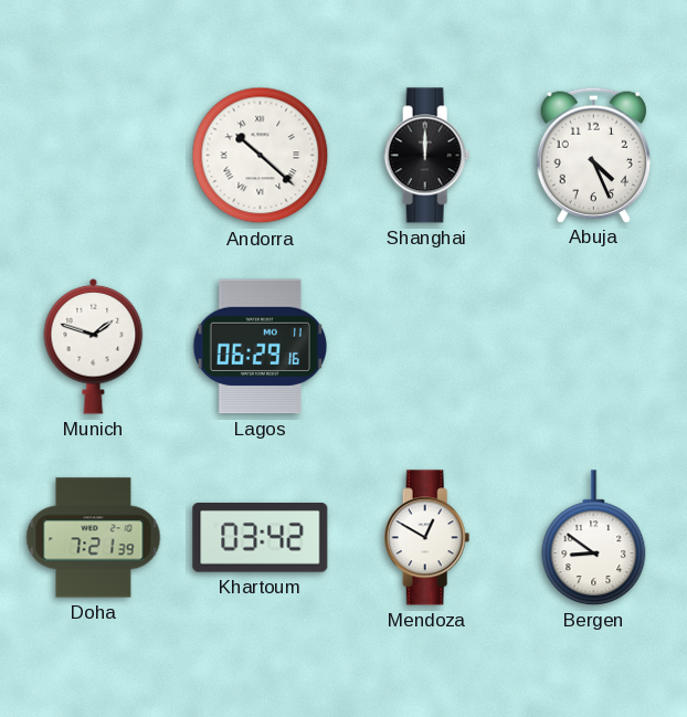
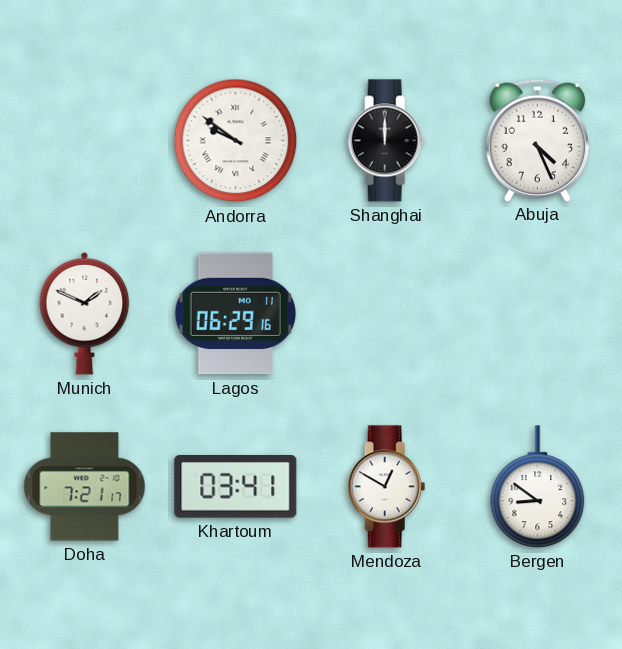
Andorra: 10:22 -> 9:51 (236, 141)
Munich: 1:48 -> 1:49 (85, 313)
Doha: 7:21:39 -> 7:21:17 (85, 487)
Khartoum: 03:42 -> 03:41 (236, 487)
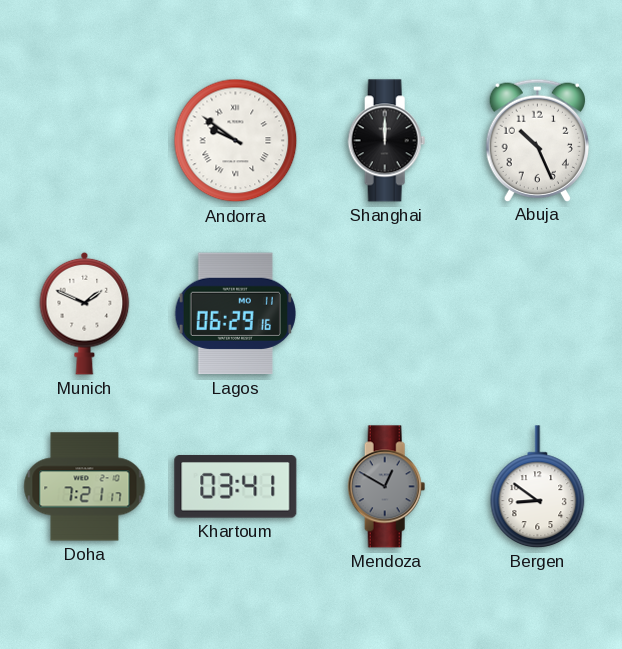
Abuja: 4:26 -> 10:26 (537, 140)
Mendoza dial: white -> grey (387, 487)
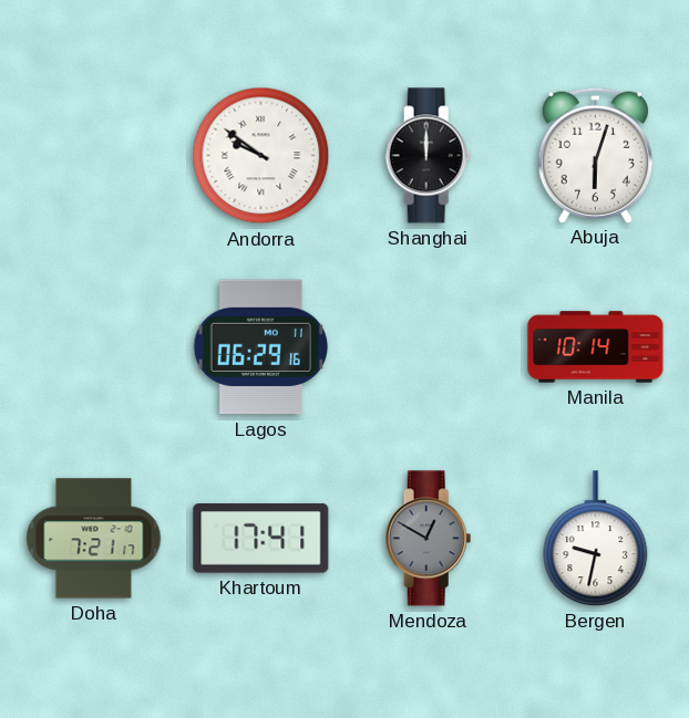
Abuja: 10:26 -> 6:03 (595, 155)
Munich: 1:49 -> none (85, 313)
Manila: none -> 10:14 (596, 347)
Khartoum: 03:41 -> 17:41 (261, 539)
Bergen: 8:51 -> 9:32 (596, 539)
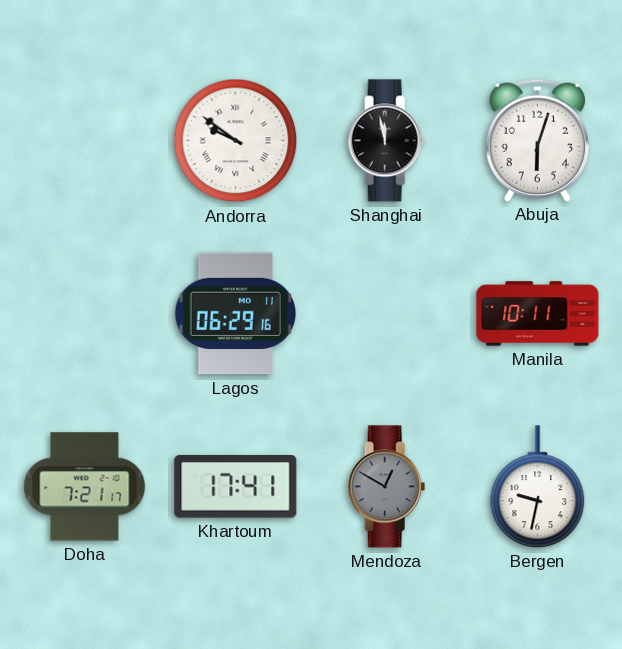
Shanghai: 12:00 -> 11:58 (387, 141)
Manila: 10:14 -> 10:11 (538, 314)
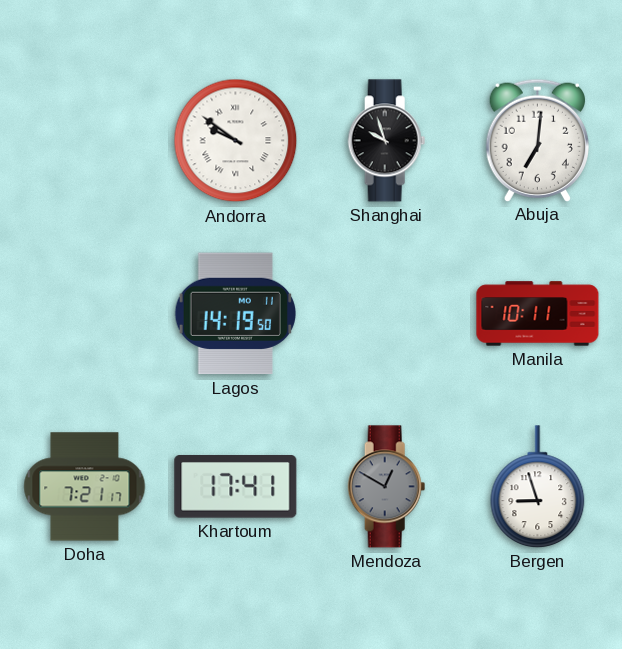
Shanghai: 11:58 -> 9:57 (387, 141)
Abuja: 6:03 -> 7:01 (537, 140)
Lagos: 06:29 -> 14:19 (235, 314)
Bergen: 9:32 -> 8:57 (538, 487)
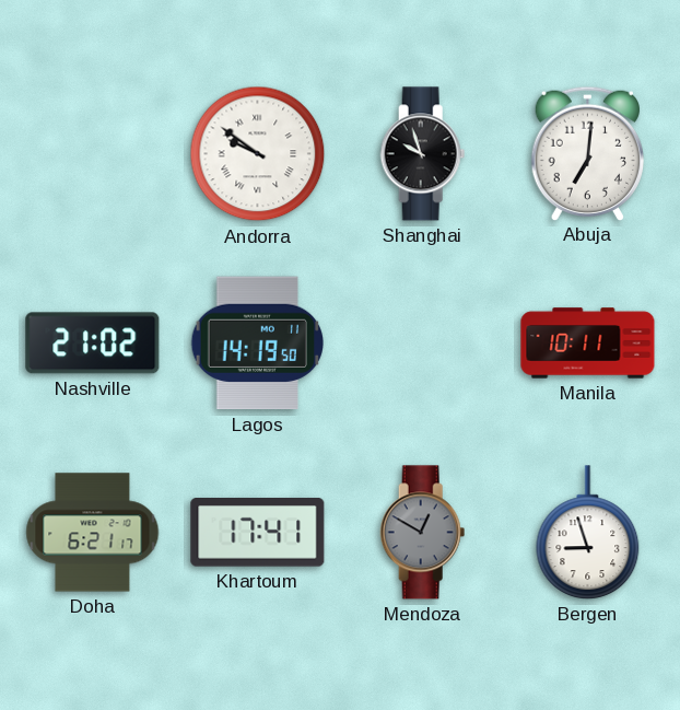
Nashville: none -> 21:02 (93, 344)
Doha: 7:21 -> 6:21 (93, 533)
